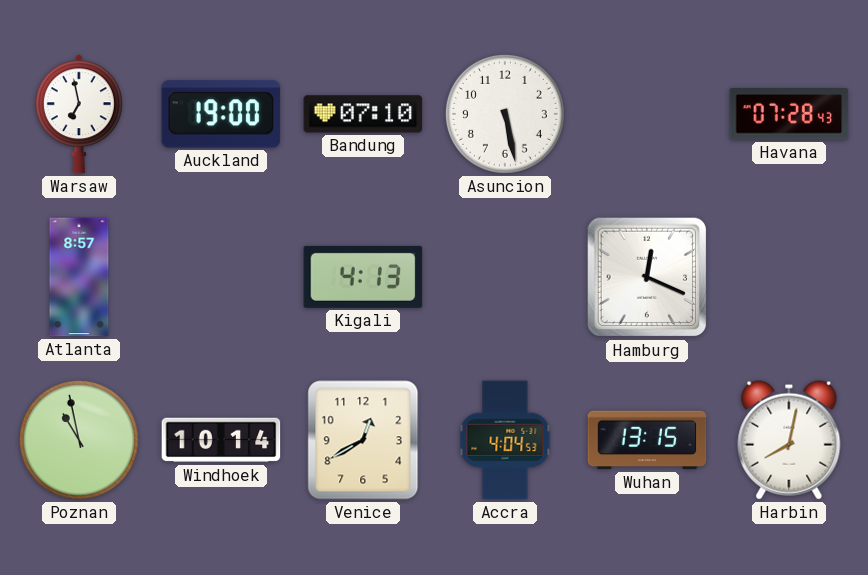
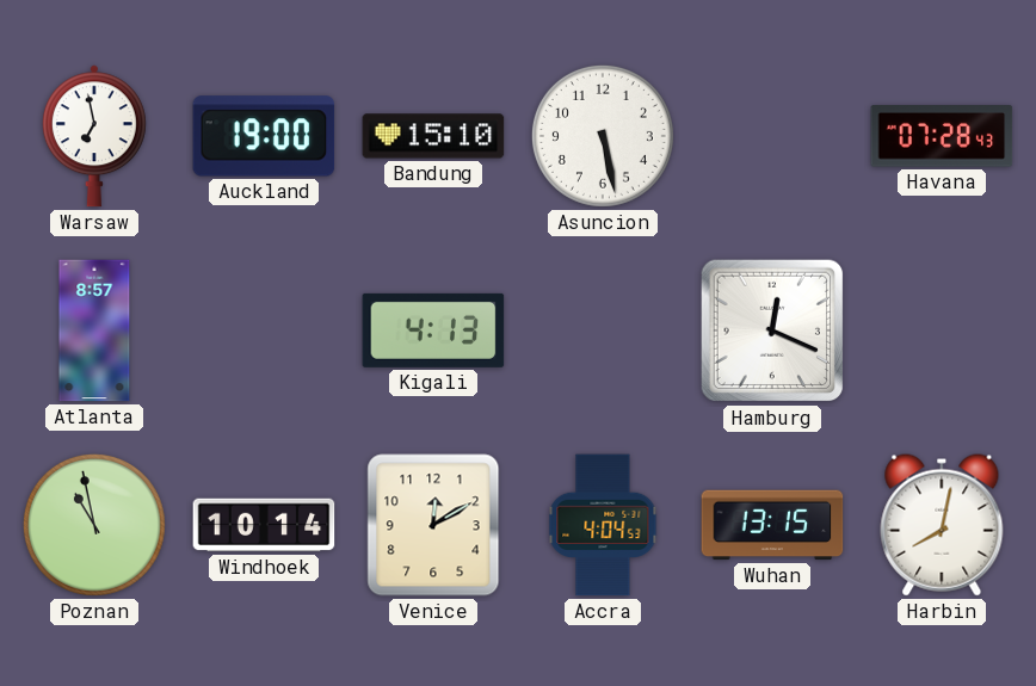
Bandung: 07:10 -> 15:10 (433, 136)
Venice: 12:40 -> 12:10 (433, 525)
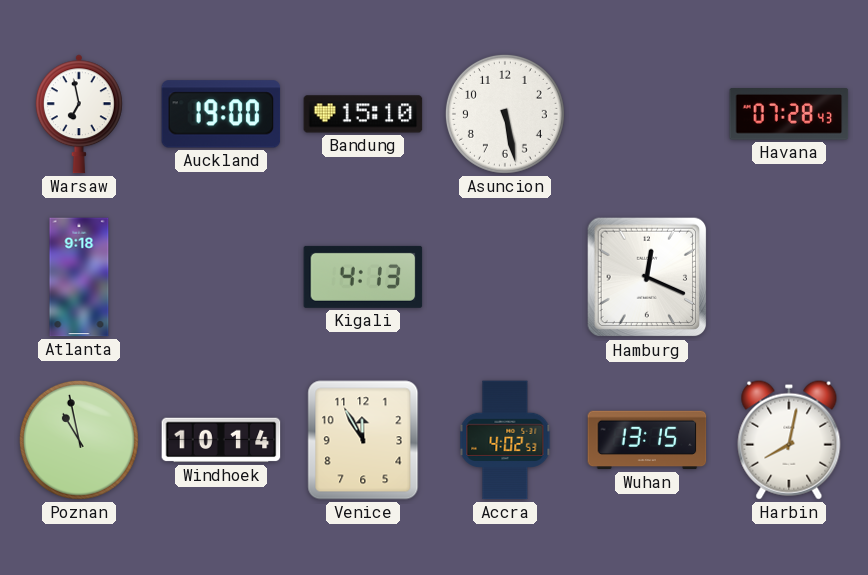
Atlanta: 8:57 -> 9:18 (79, 277)
Venice: 12:10 -> 11:55 (363, 440)
Accra: 4:04 -> 4:02 (505, 440)
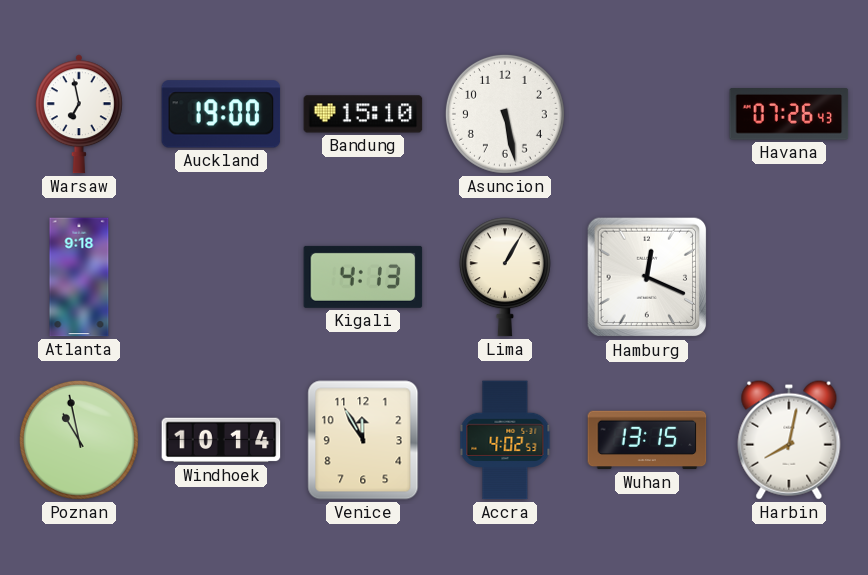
Havana: 07:28 -> 07:26 (789, 115)
Lima: none -> 1:05 (505, 277)
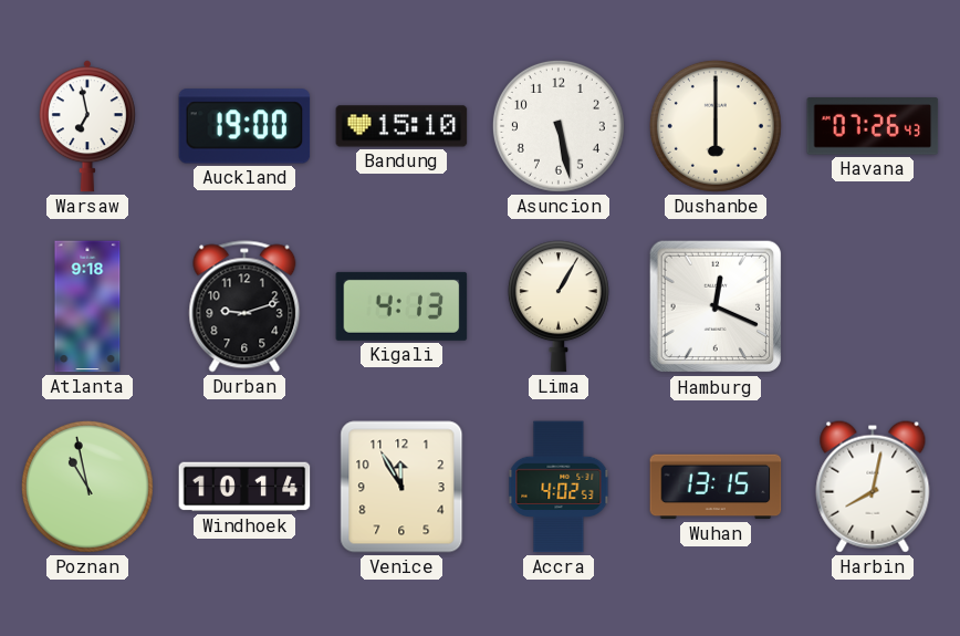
Dushanbe: none -> 6:00 (716, 126)
Durban: none -> 9:12 (244, 306)
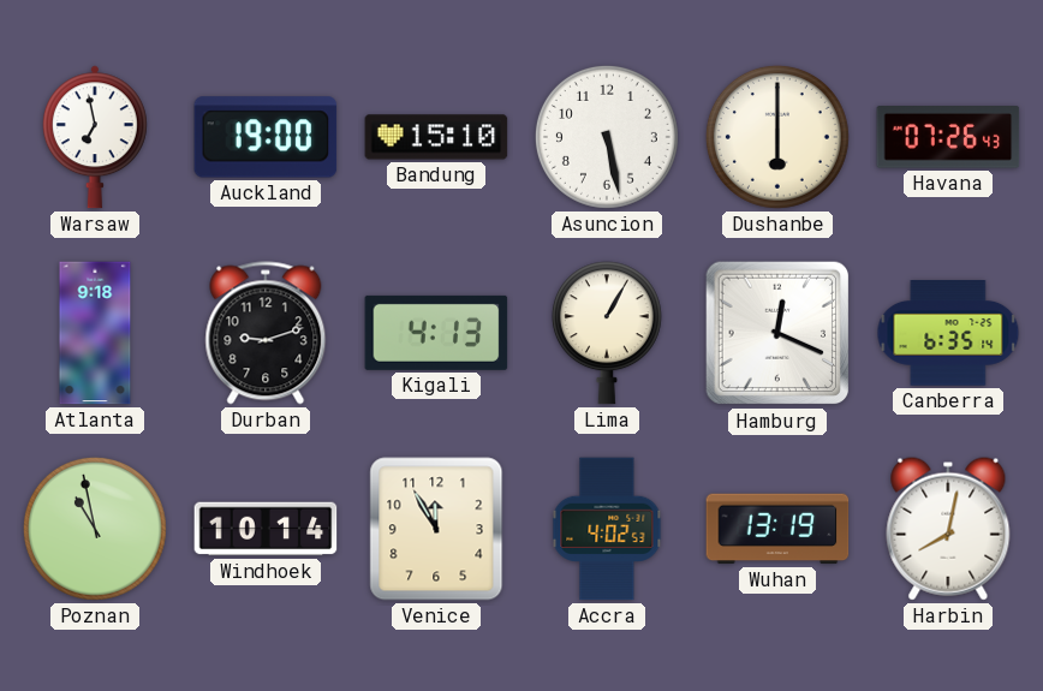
Canberra: none -> 6:35 (948, 333)
Wuhan: 13:15 -> 13:19 (777, 529)
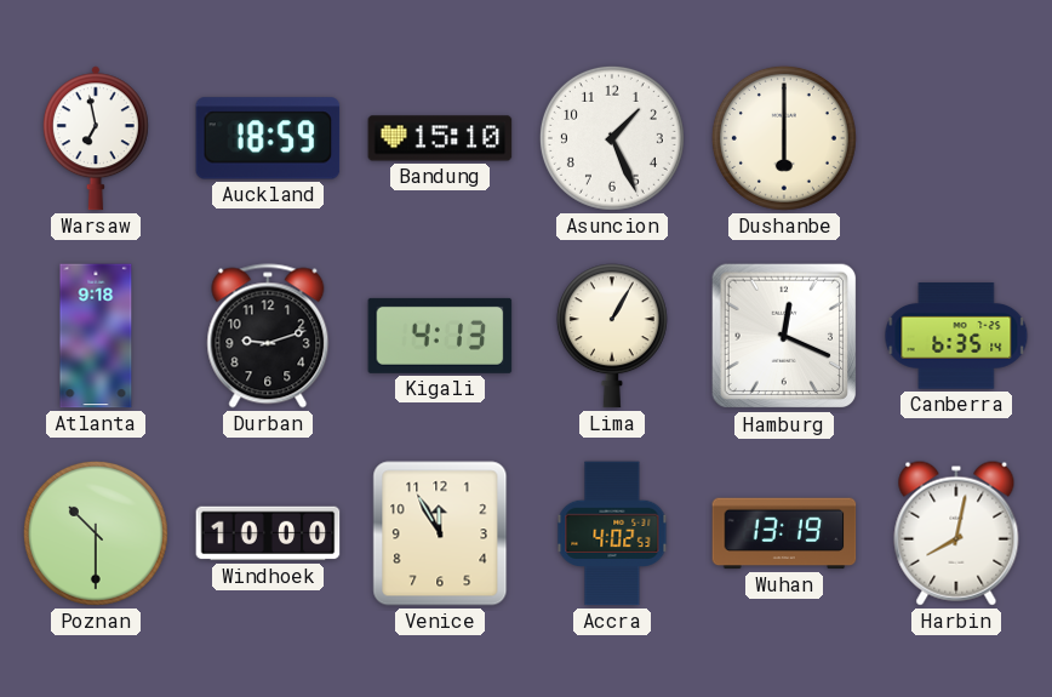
Auckland: 19:00 -> 18:59 (268, 138)
Asuncion: 5:28 -> 1:26 (612, 138)
Havana: 07:26 -> none (948, 138)
Poznan: 10:58 -> 10:30 (96, 533)
Windhoek: 10:14 -> 10:00 (268, 533)
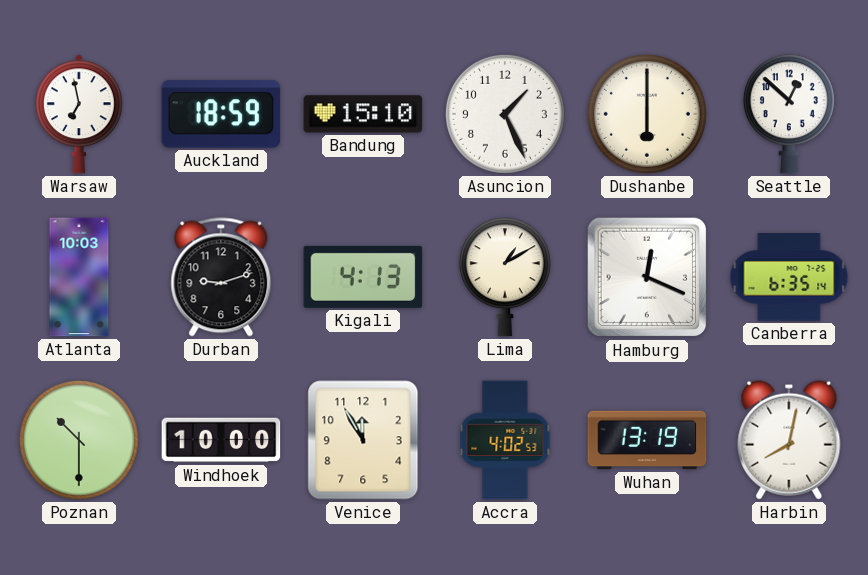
Seattle: none -> 12:52 (789, 114)
Atlanta: 9:18 -> 10:03 (79, 277)
Lima: 1:05 -> 1:10 (505, 277)
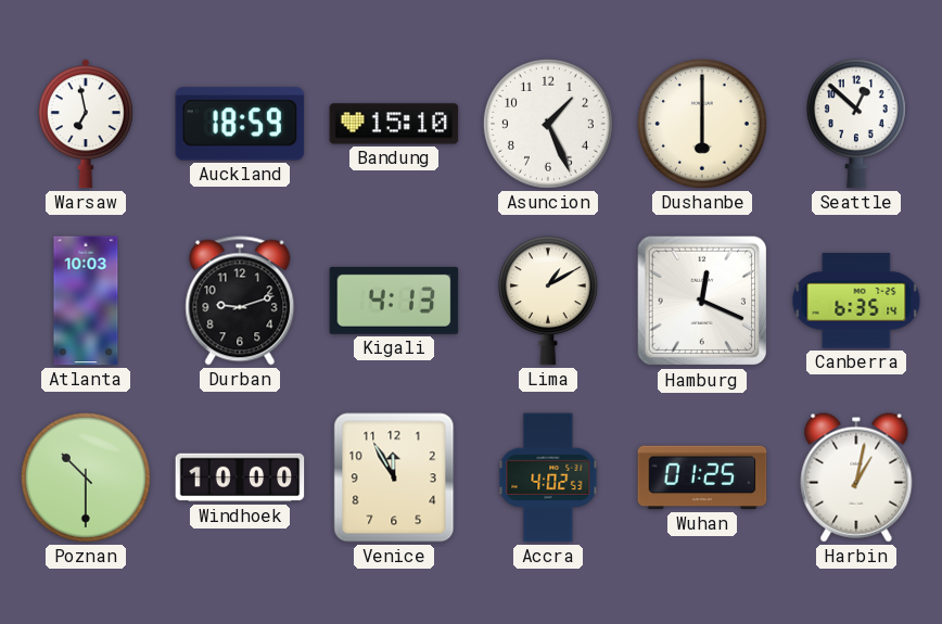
Wuhan: 13:19 -> 01:25 (702, 477)
Harbin: 8:02 -> 1:02 (856, 477)
